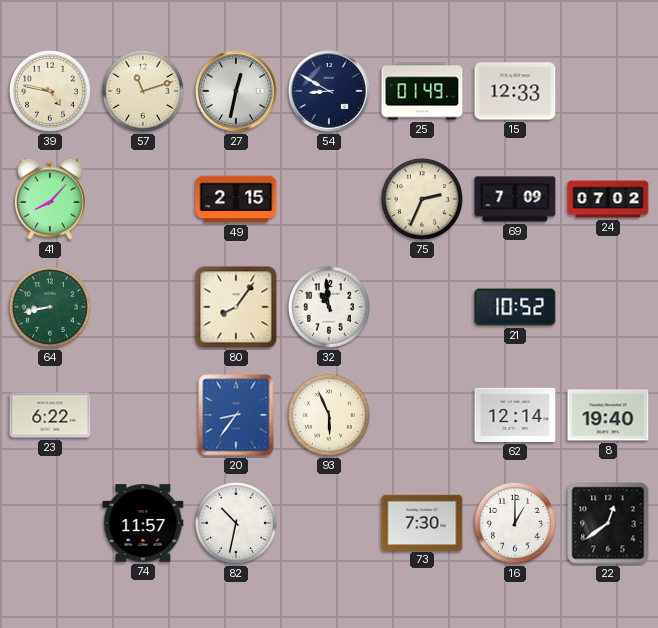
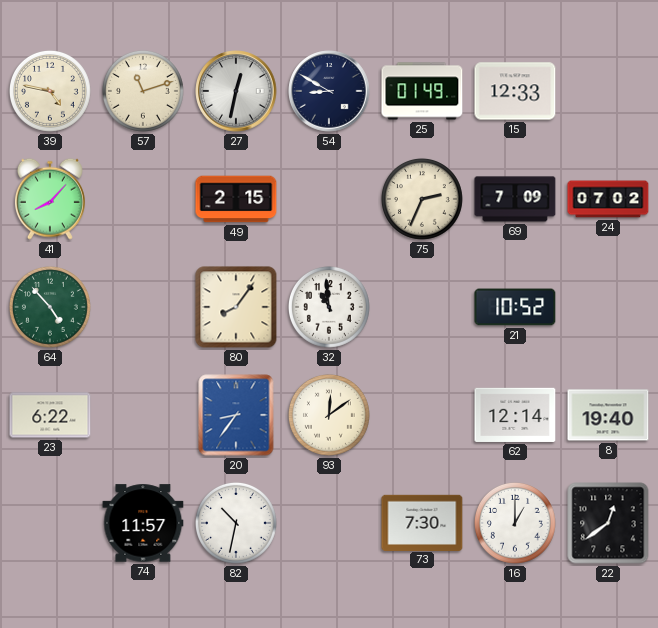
64: 8:43 -> 4:53 (50, 307)
93: 5:56 -> 12:09 (329, 415)
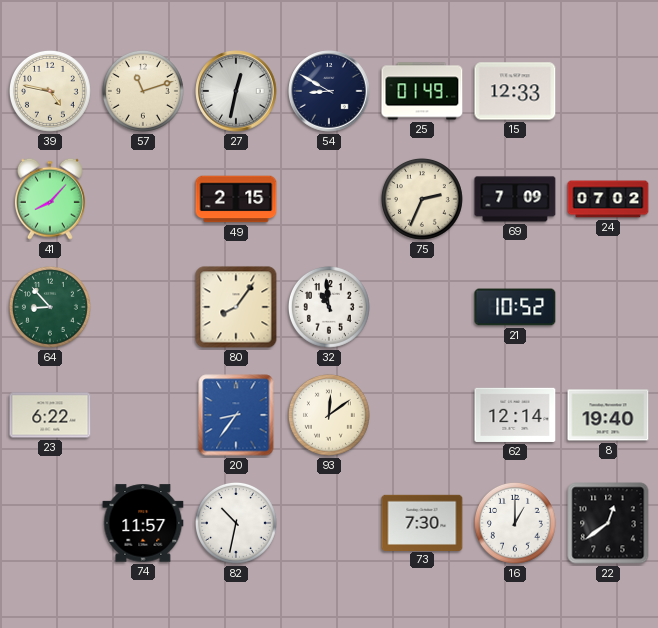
64: 4:53 -> 8:53 (50, 307)
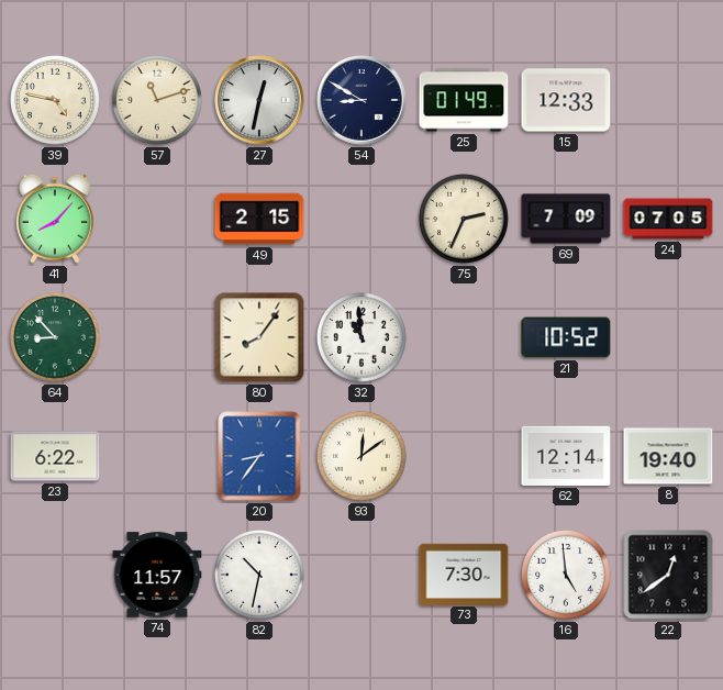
24: 07:02 -> 07:05 (668, 219)
16: 1:00 -> 4:59 (566, 575)
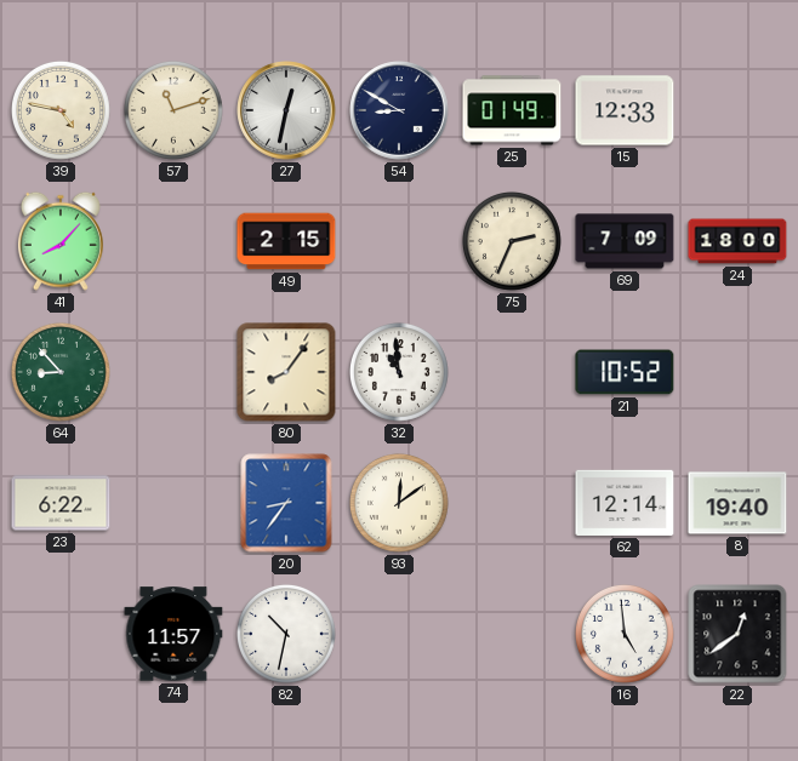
24: 07:05 -> 18:00 (737, 241)
73: 7:30 -> none (464, 574)
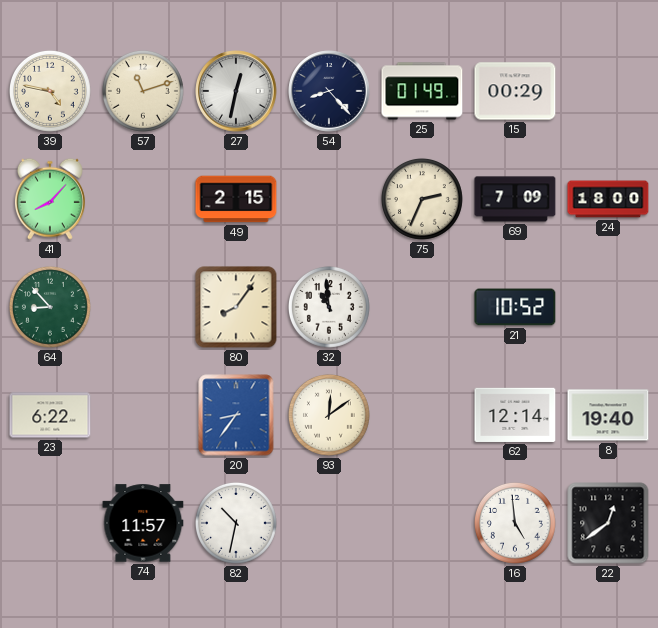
54: 8:50 -> 8:23 (329, 91)
15: 12:33 -> 00:29 (515, 91)
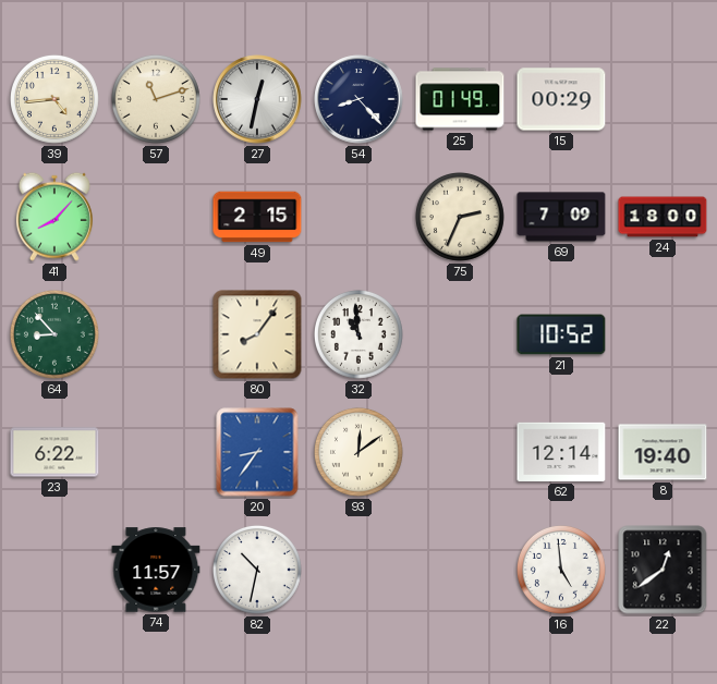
39: 4:47 -> 4:44 (54, 99)
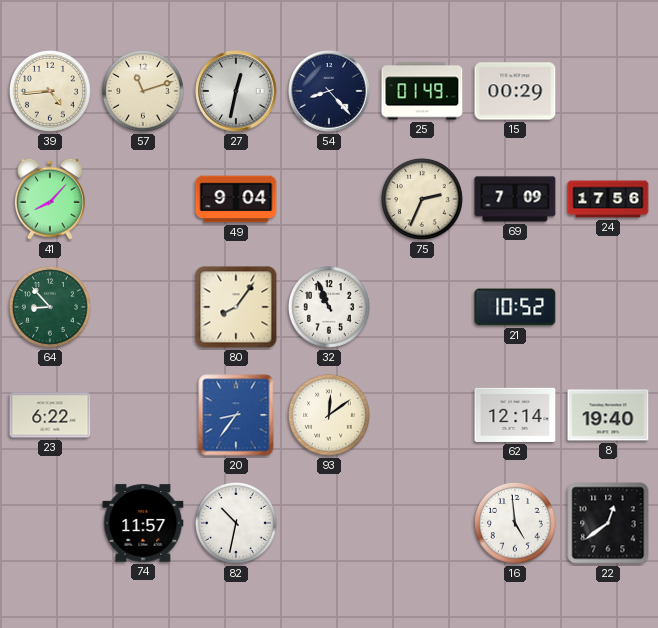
49: 2:15 -> 9:04 (236, 199)
24: 18:00 -> 17:56 (608, 199)
32: 10:59 -> 10:56 (329, 307)
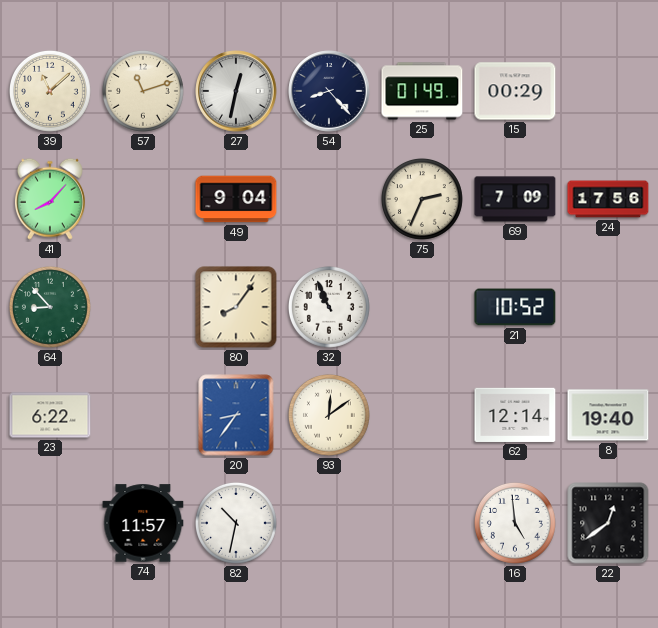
39: 4:44 -> 11:08 (50, 91)
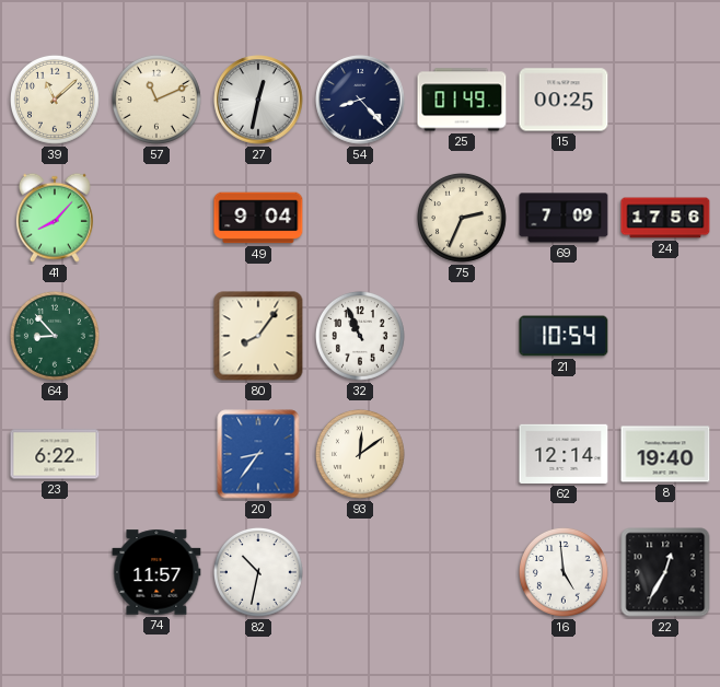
57: 11:12 -> 11:11 (156, 100)
15: 00:29 -> 00:25 (564, 100)
21: 10:52 -> 10:54 (564, 336)
22: 12:39 -> 12:35 (665, 572)
